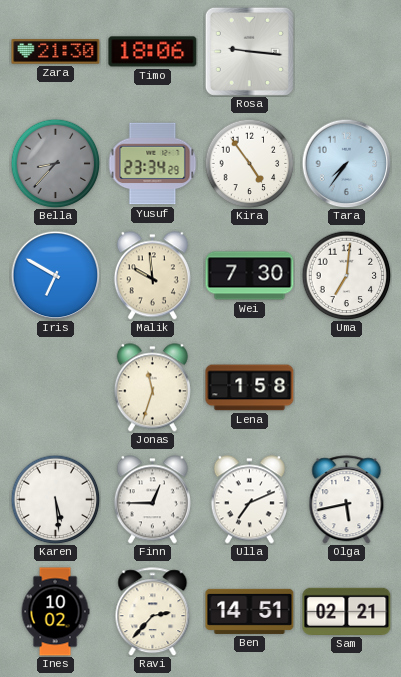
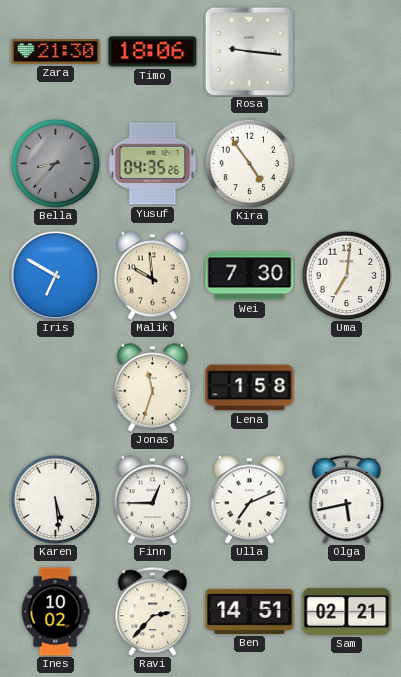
Yusuf: 23:34 -> 04:35 (152, 164)
Tara: 7:36 -> none (346, 163)
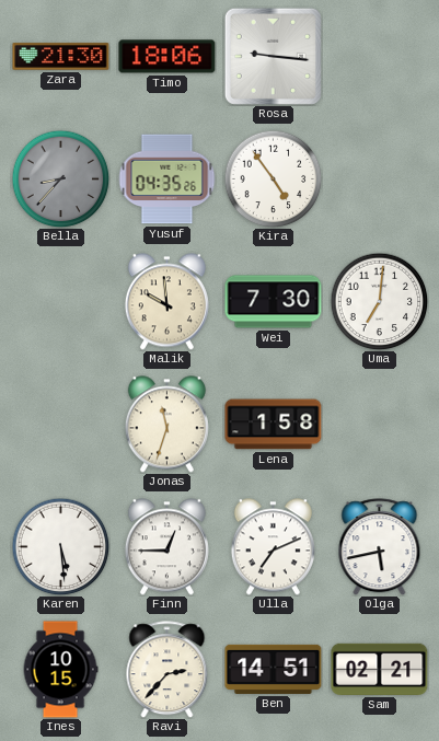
Iris: 6:50 -> none (55, 275)
Ines: 10:02 -> 10:15 (60, 670)
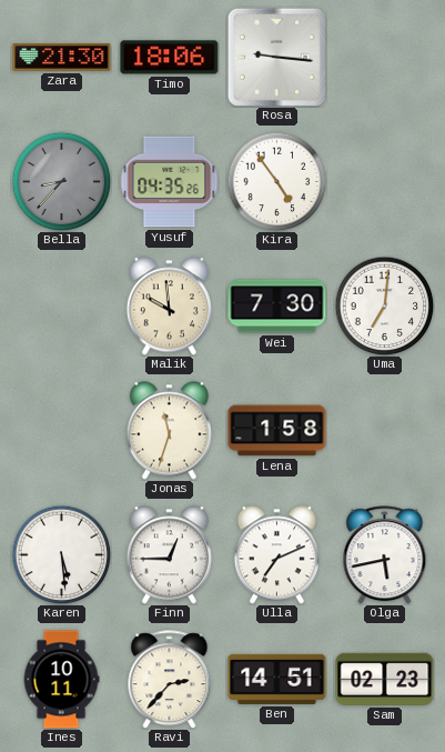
Ines: 10:15 -> 10:11 (61, 680)
Sam: 02:21 -> 02:23 (385, 679)
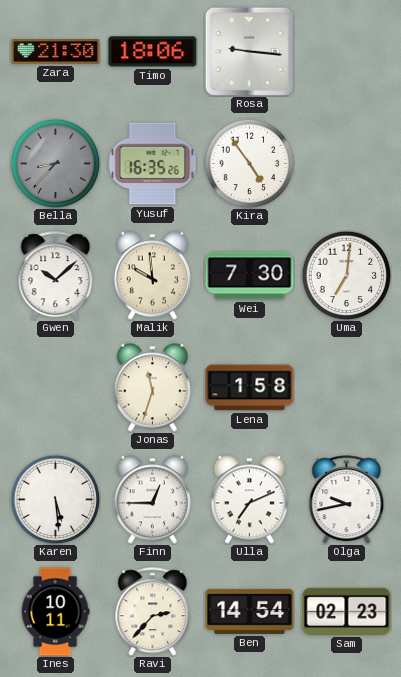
Yusuf: 04:35 -> 16:35 (152, 164)
Gwen: none -> 10:08 (56, 276)
Olga: 5:43 -> 9:43 (347, 500)
Ben: 14:51 -> 14:54 (250, 611)
